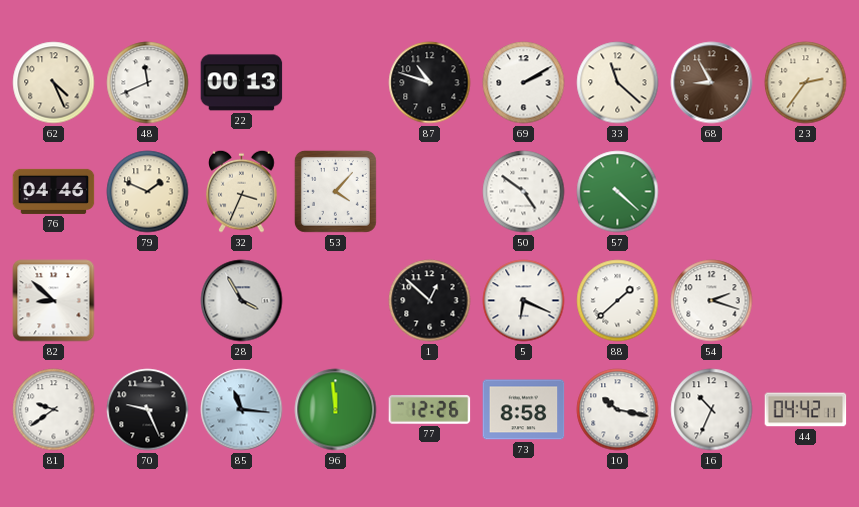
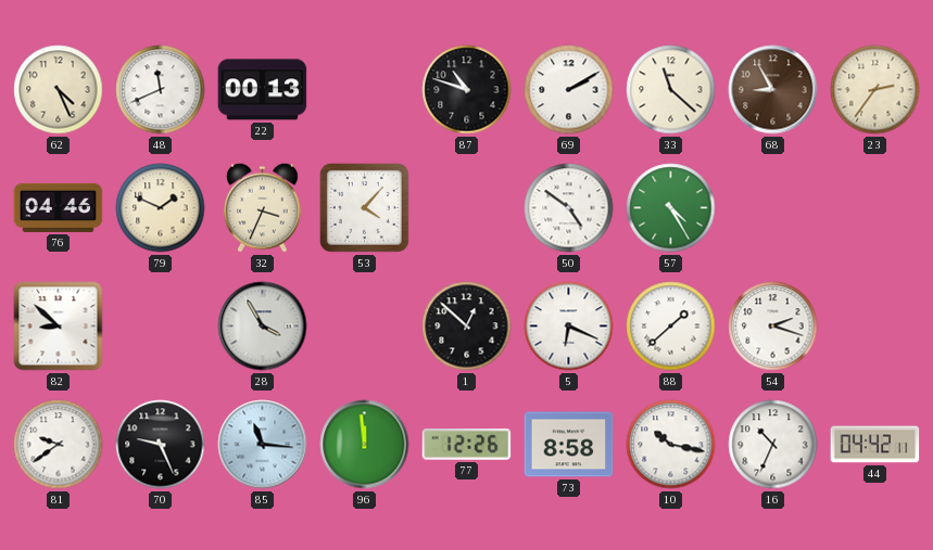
57: 4:22 -> 4:25 (671, 208)
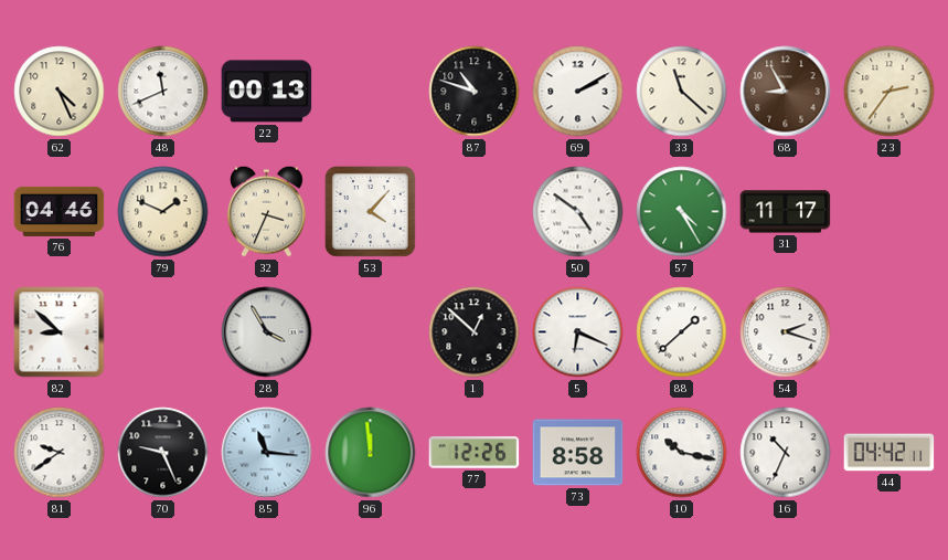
31: none -> 11:17 (786, 212)
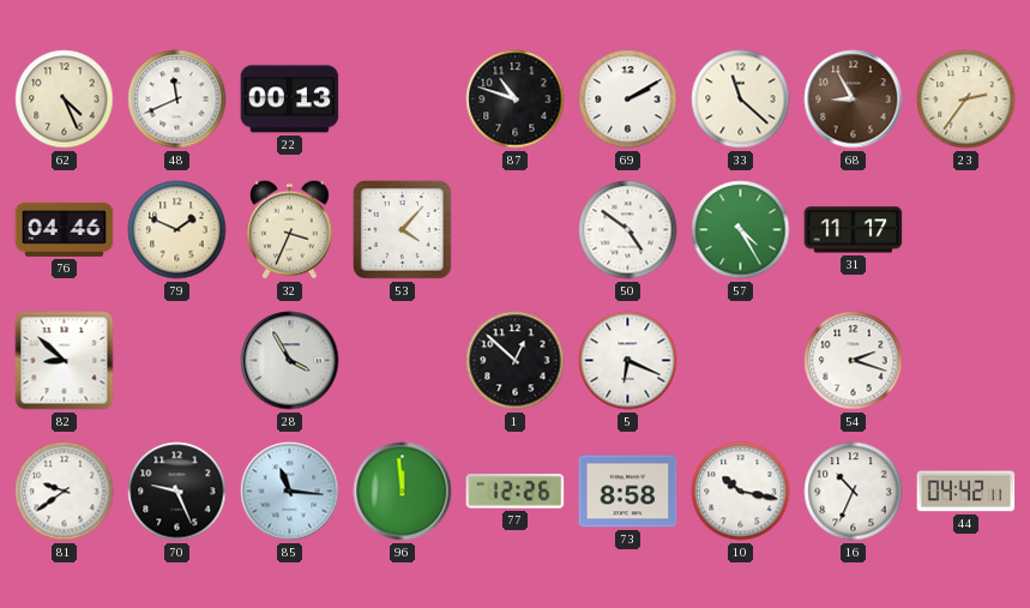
88: 1:38 -> none (682, 332)
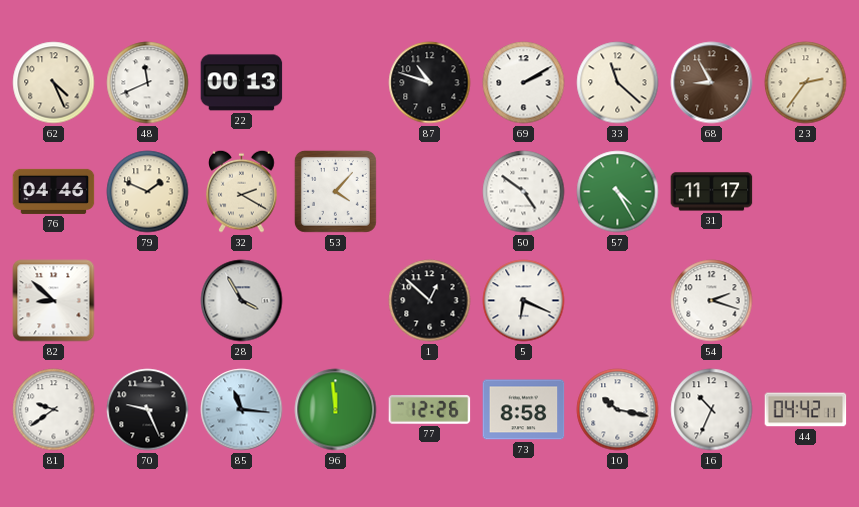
32: 3:34 -> 2:20 (242, 191)
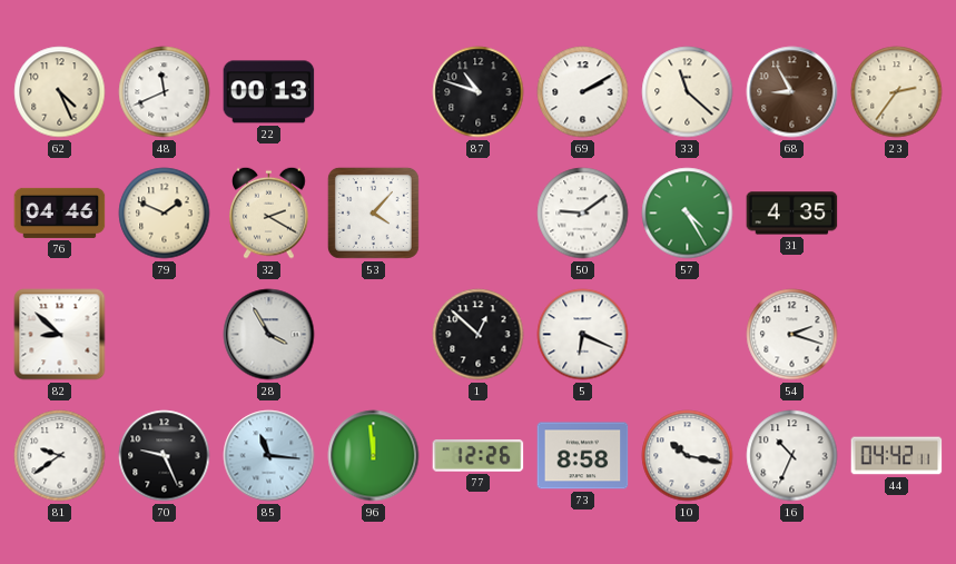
50: 4:51 -> 9:09 (583, 214)
31: 11:17 -> 4:35 (792, 214)
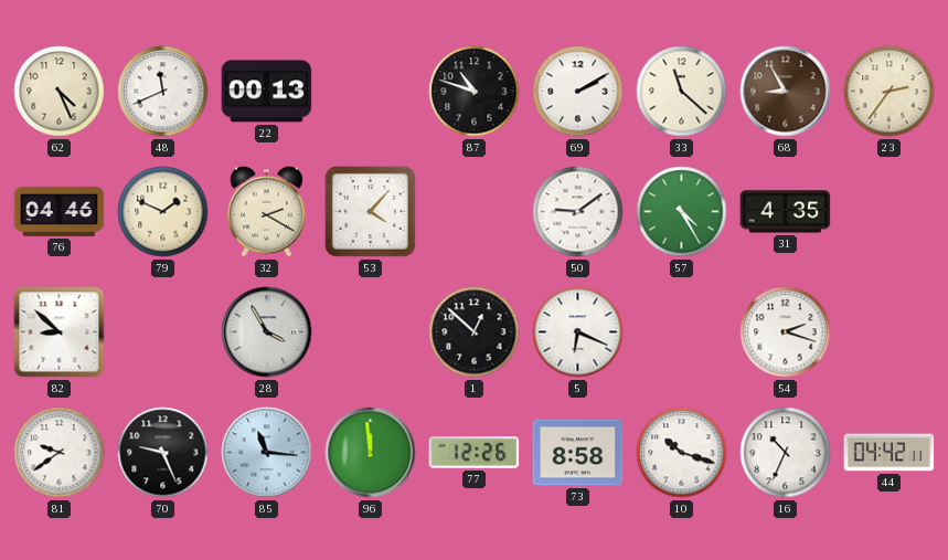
10: 10:17 -> 10:18 (682, 453)
